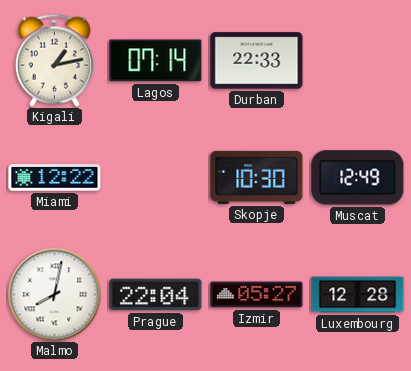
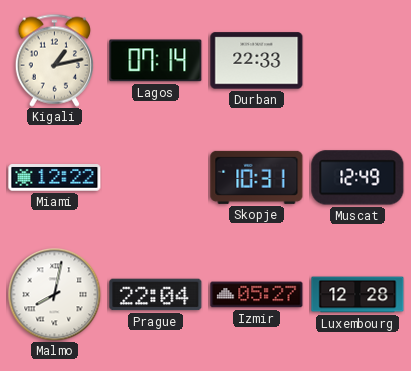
Skopje: 10:30 -> 10:31 (257, 177)
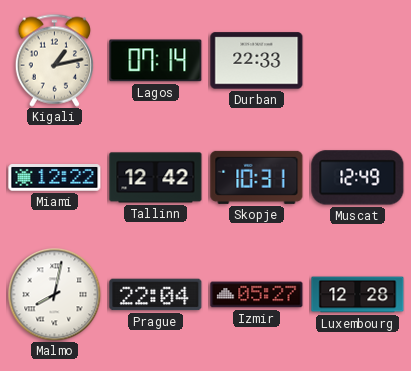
Tallinn: none -> 12:42 (156, 178)
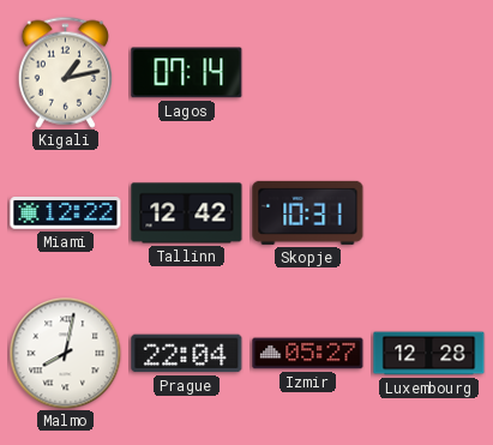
Durban: 22:33 -> none (257, 61)
Muscat: 12:49 -> none (358, 178)
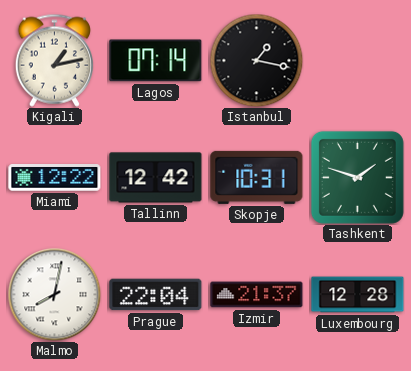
Istanbul: none -> 1:17 (256, 60)
Tashkent: none -> 1:48 (357, 177)
Izmir: 05:27 -> 21:37 (257, 295)
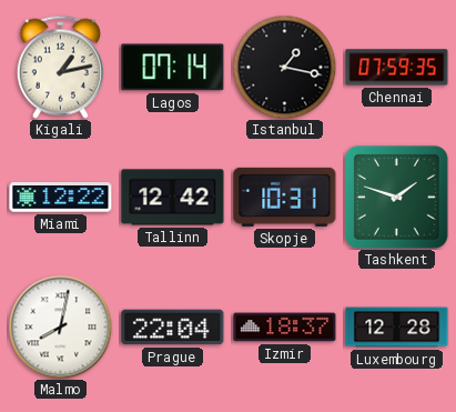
Chennai: none -> 07:59 (397, 68)
Izmir: 21:37 -> 18:37 (285, 328)
